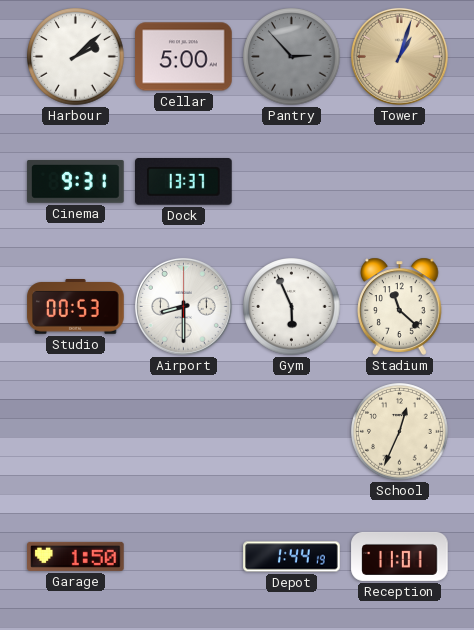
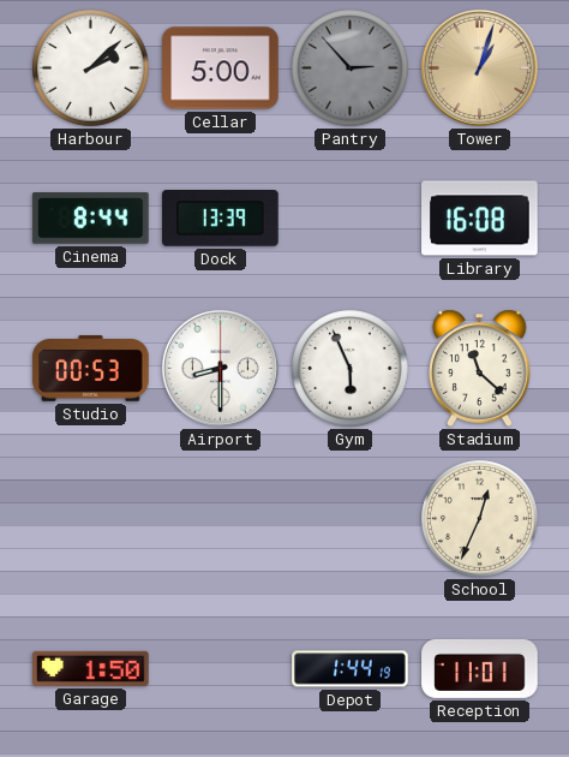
Cinema: 9:31 -> 8:44 (91, 219)
Dock: 13:37 -> 13:39 (221, 219)
Library: none -> 16:08 (480, 219)
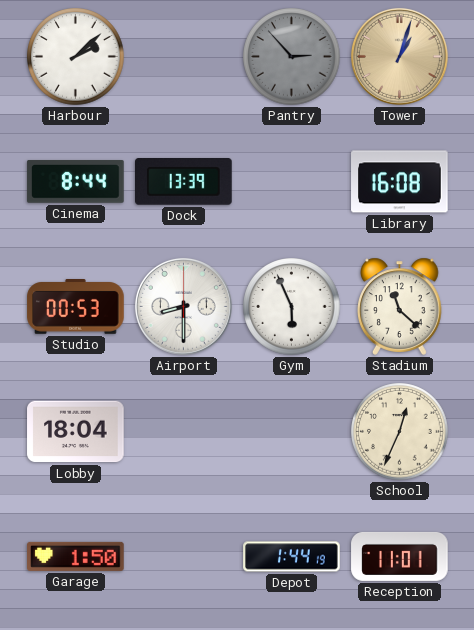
Cellar: 5:00 -> none (221, 68)
Lobby: none -> 18:04 (76, 432)
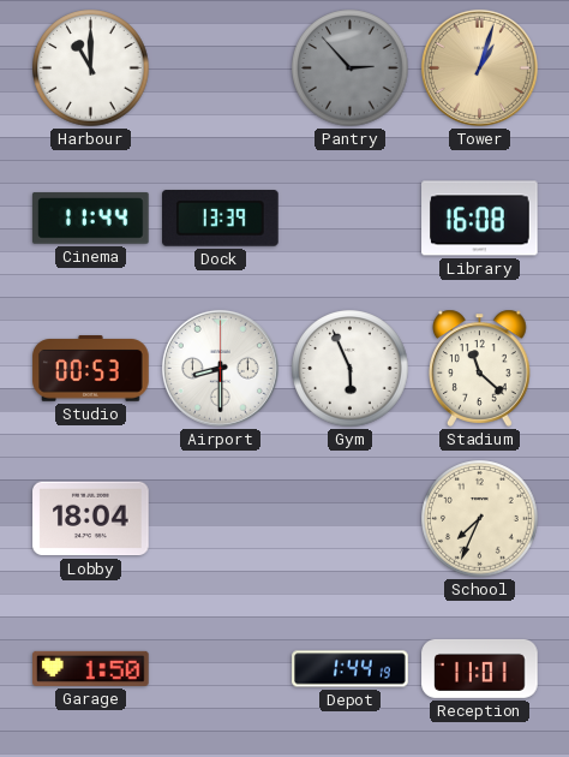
Harbour: 2:08 -> 11:00 (91, 68)
Cinema: 8:44 -> 11:44 (91, 219)
School: 12:34 -> 7:34 (480, 519)
